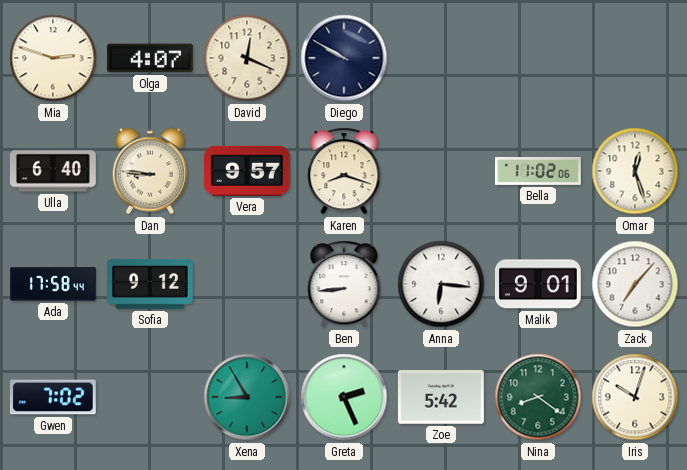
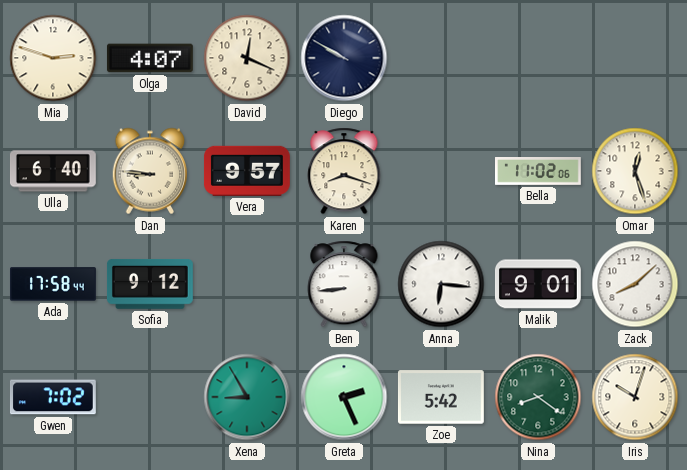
Zack: 7:07 -> 8:08 (635, 284)
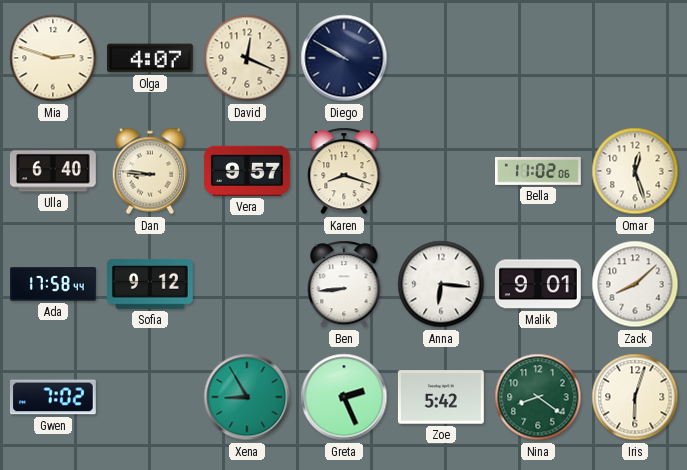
Iris: 10:03 -> 6:03 (635, 397)
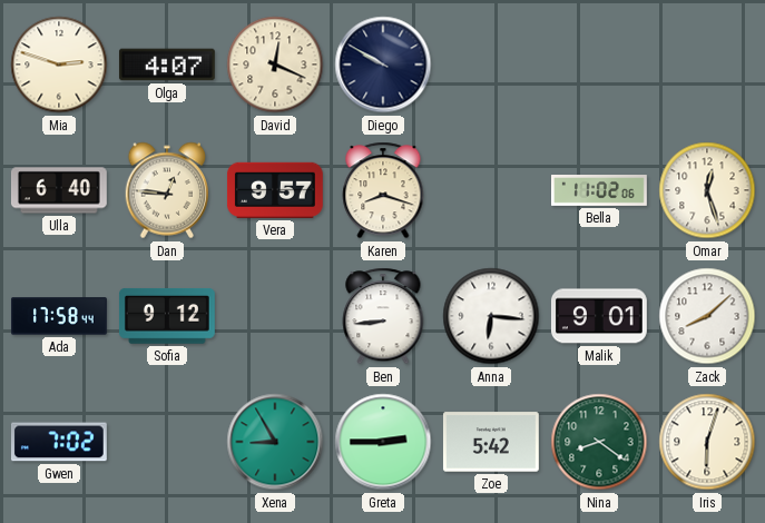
Dan: 8:46 -> 12:46 (167, 190)
Greta: 2:26 -> 2:45 (383, 442)
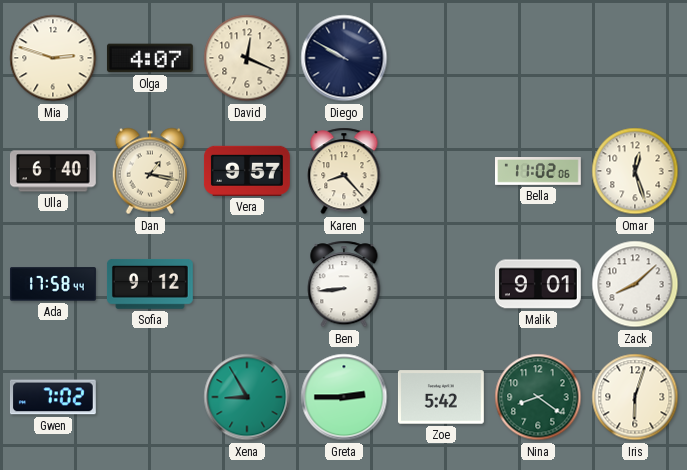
Dan: 12:46 -> 1:17 (150, 171)
Karen: 8:18 -> 8:23 (344, 171)
Anna: 6:16 -> none (491, 316)
